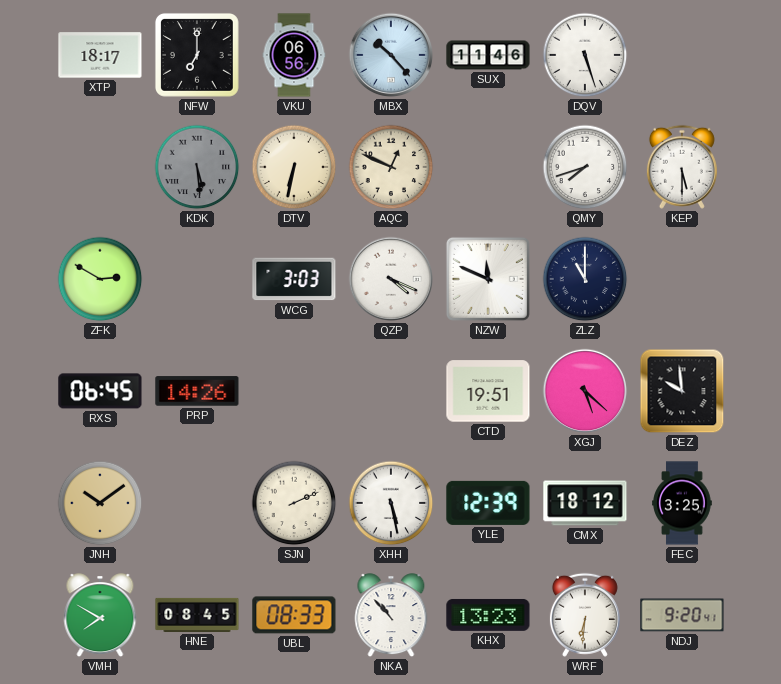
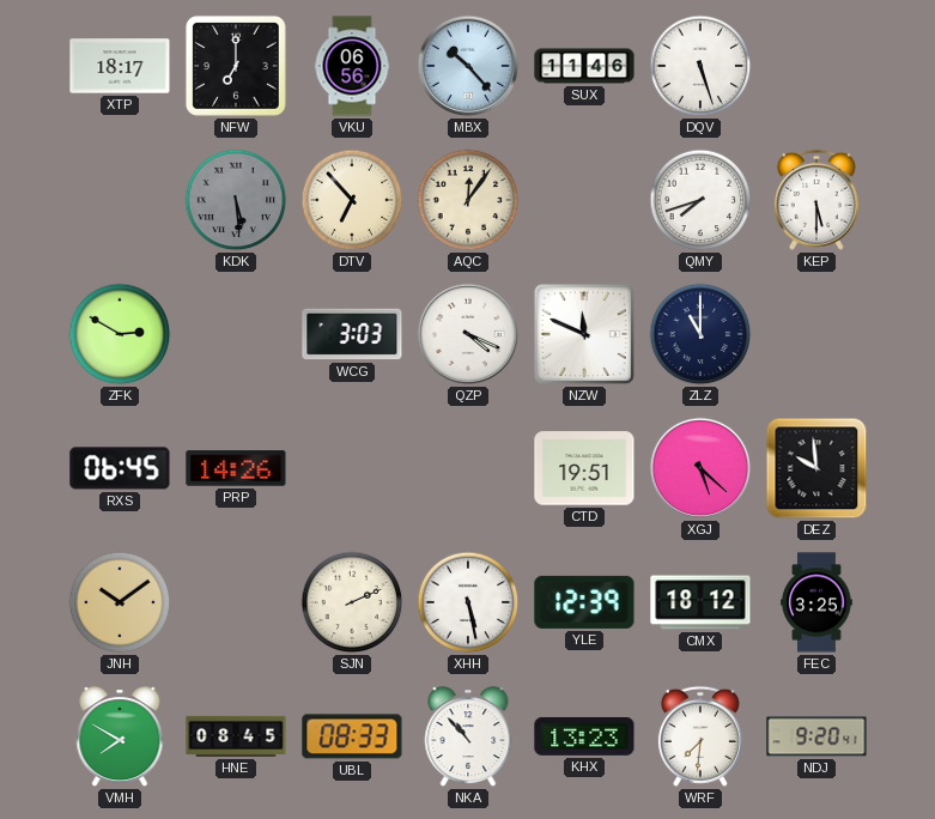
DTV: 6:32 -> 6:53 (352, 200)
AQC: 12:49 -> 12:06 (468, 200)
WRF: 6:31 -> 7:31 (700, 736)
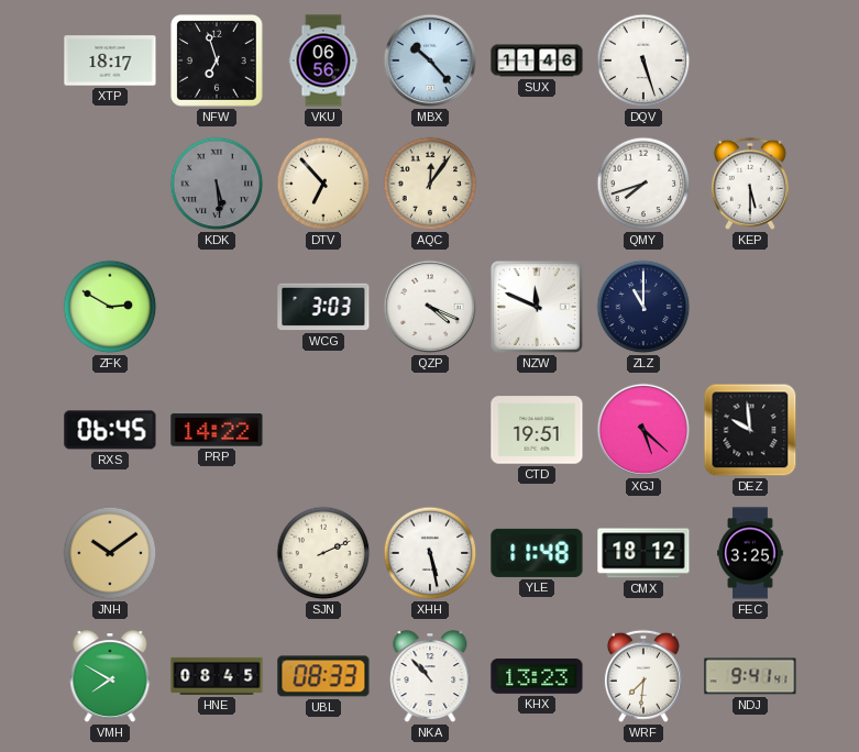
NFW: 7:00 -> 6:57 (217, 60)
PRP: 14:26 -> 14:22 (217, 430)
YLE: 12:39 -> 11:48 (537, 553)
NDJ: 9:20 -> 9:41 (750, 676)
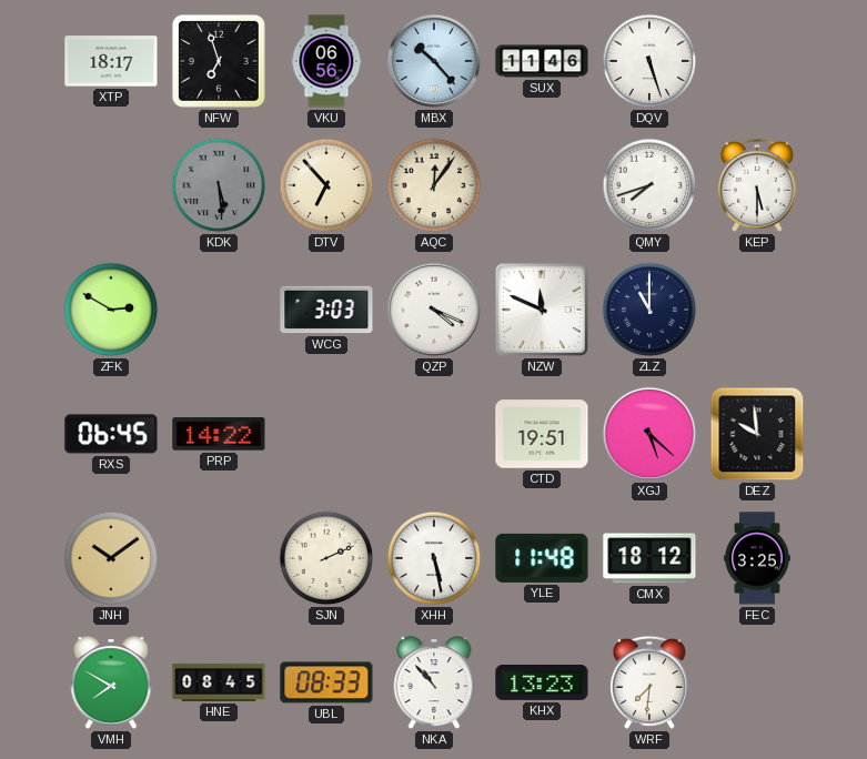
NDJ: 9:41 -> none (750, 676)
